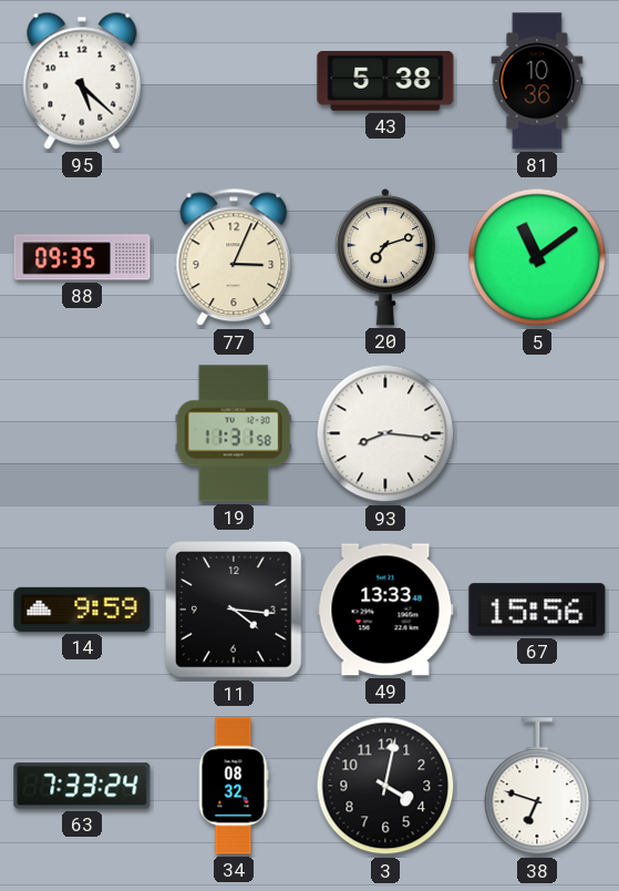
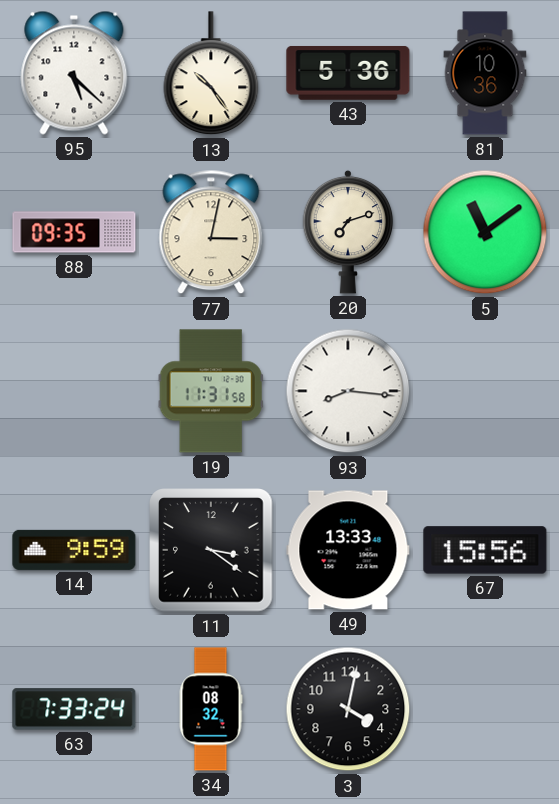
13: none -> 10:24 (211, 74)
43: 5:38 -> 5:36 (348, 73)
77: 3:04 -> 3:02 (211, 232)
11: 4:16 -> 3:21 (211, 550)
38: 6:48 -> none (537, 787)
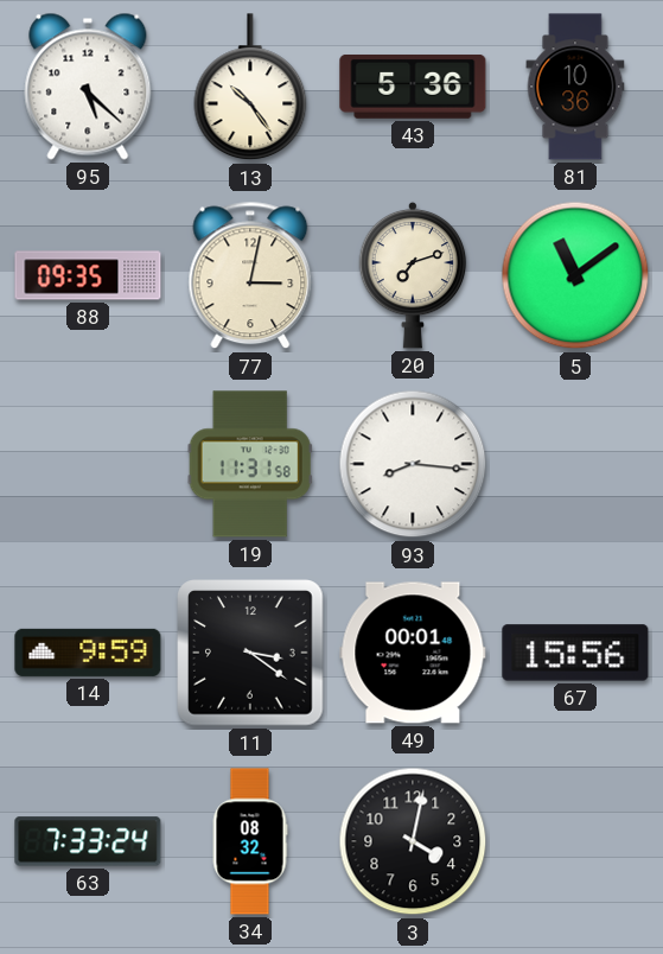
49: 13:33 -> 00:01 (413, 653)
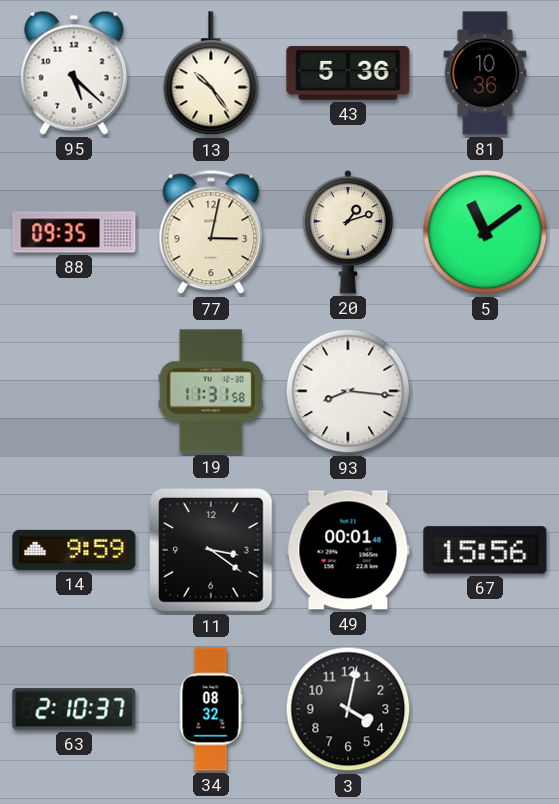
20: 7:12 -> 1:12 (348, 232)
63: 7:33 -> 2:10 (74, 709)
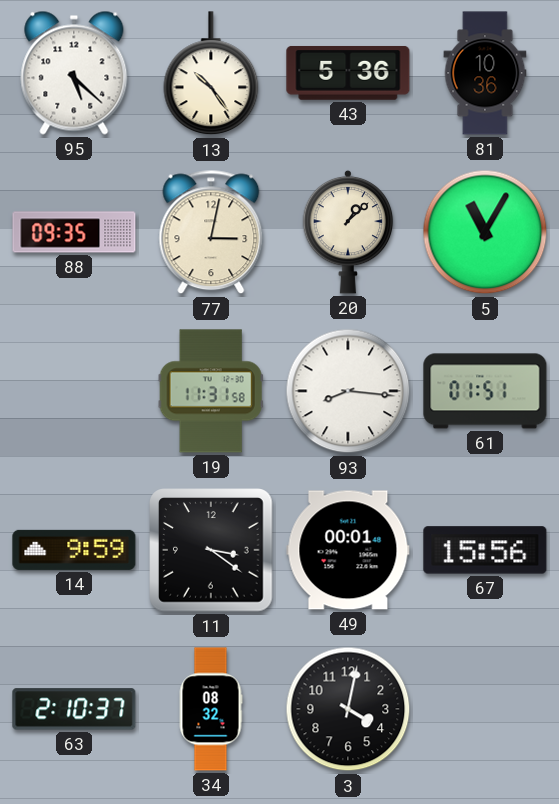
20: 1:12 -> 1:08 (348, 232)
5: 11:09 -> 11:05 (485, 232)
61: none -> 01:51 (485, 391)
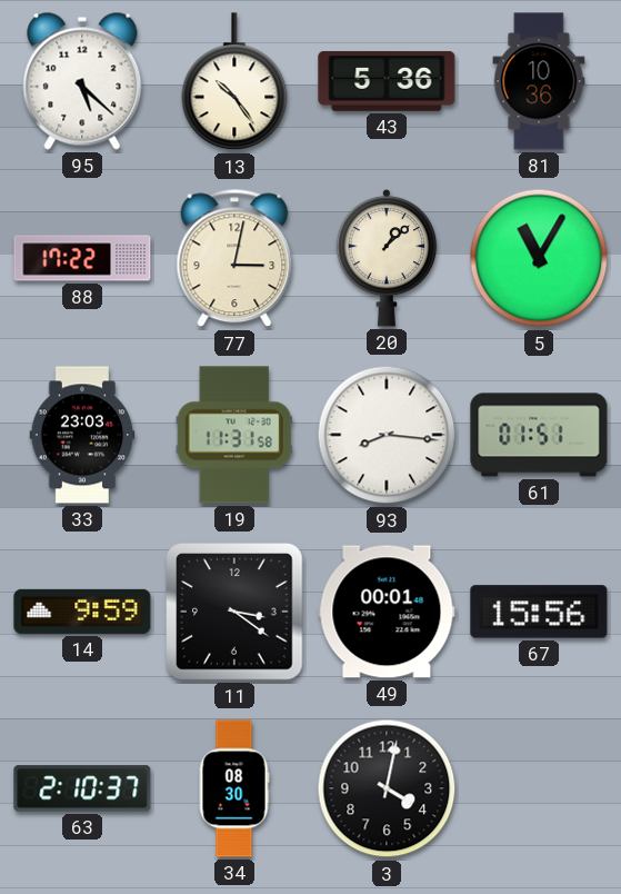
88: 09:35 -> 17:22 (82, 258)
33: none -> 23:03 (82, 435)
34: 08:32 -> 08:30 (234, 788)
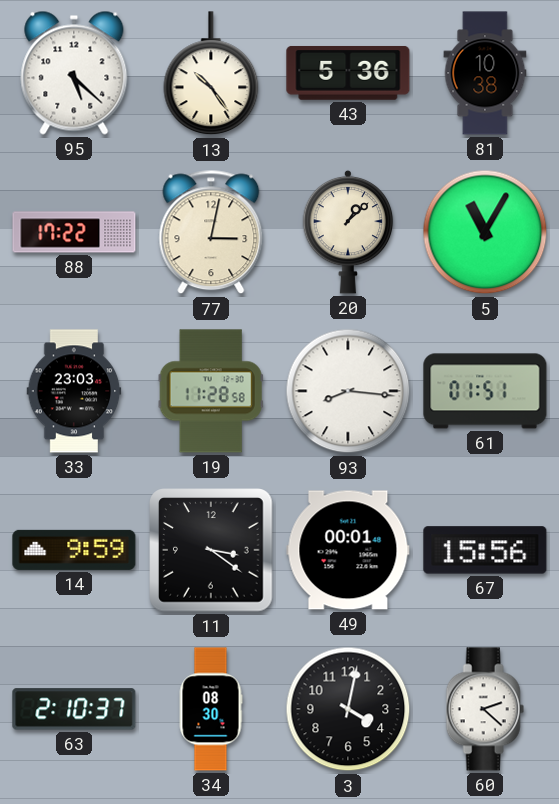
81: 10:36 -> 10:38 (485, 73)
19: 11:31 -> 11:28 (211, 391)
60: none -> 2:22 (485, 709)
